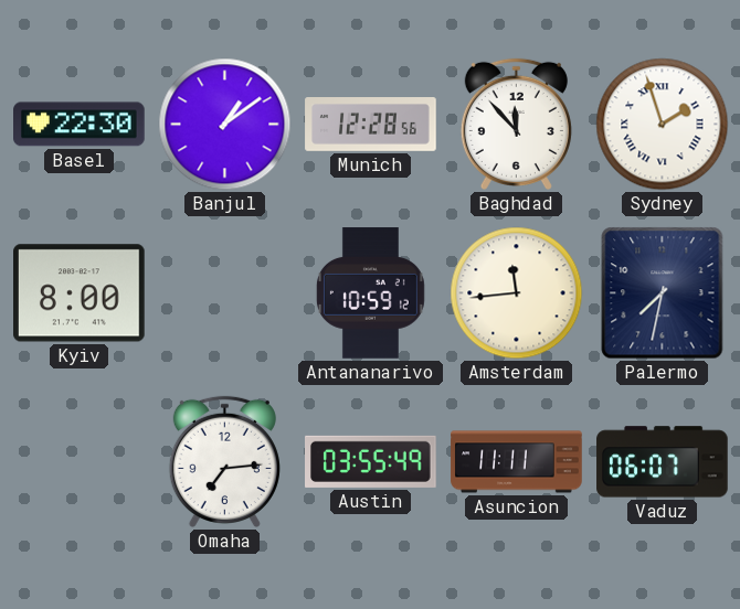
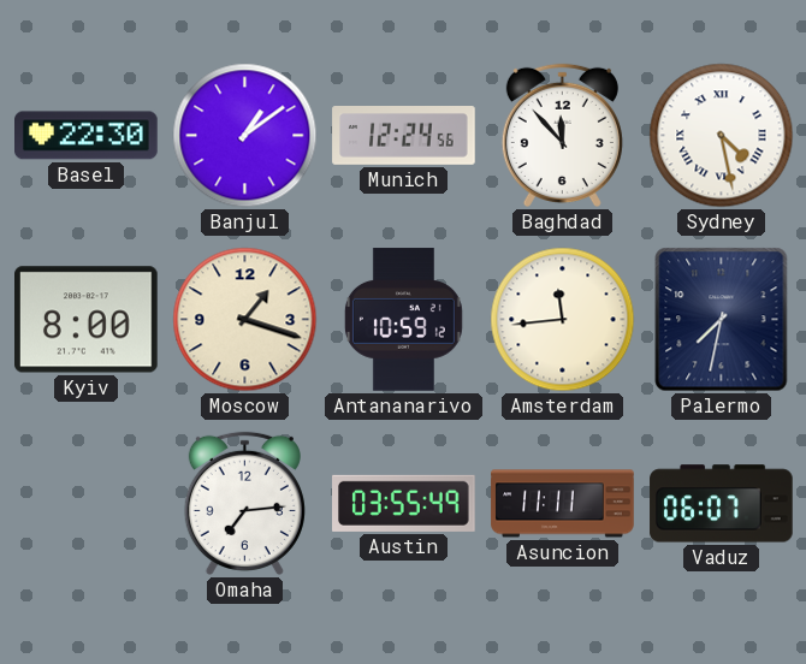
Munich: 12:28 -> 12:24 (404, 136)
Sydney: 1:57 -> 4:28 (722, 136)
Moscow: none -> 1:18 (245, 320)
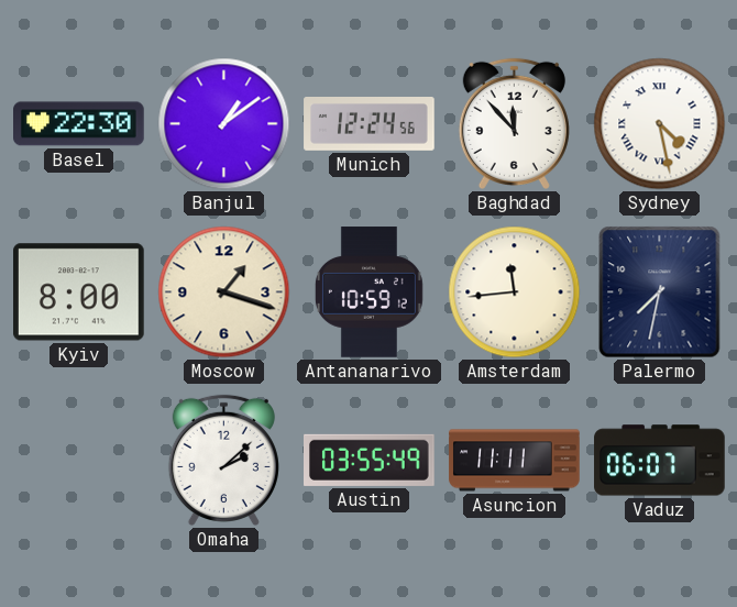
Omaha: 7:14 -> 2:08 (223, 460)
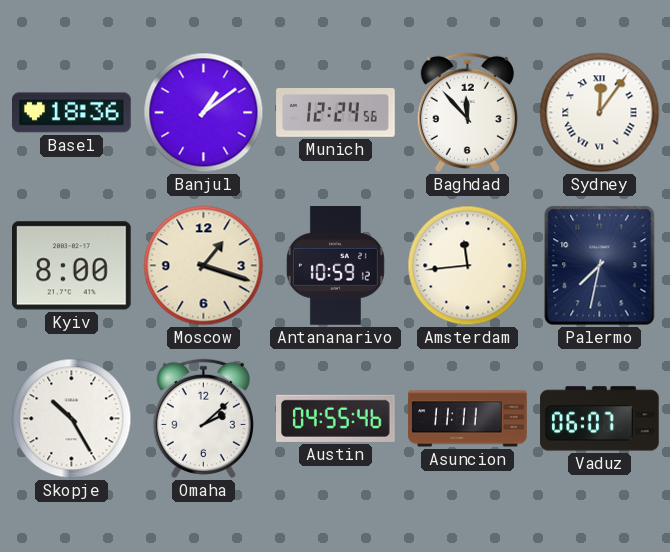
Basel: 22:30 -> 18:36 (72, 113)
Sydney: 4:28 -> 12:06 (600, 113)
Skopje: none -> 10:25 (72, 419)
Austin: 03:55 -> 04:55 (336, 418)
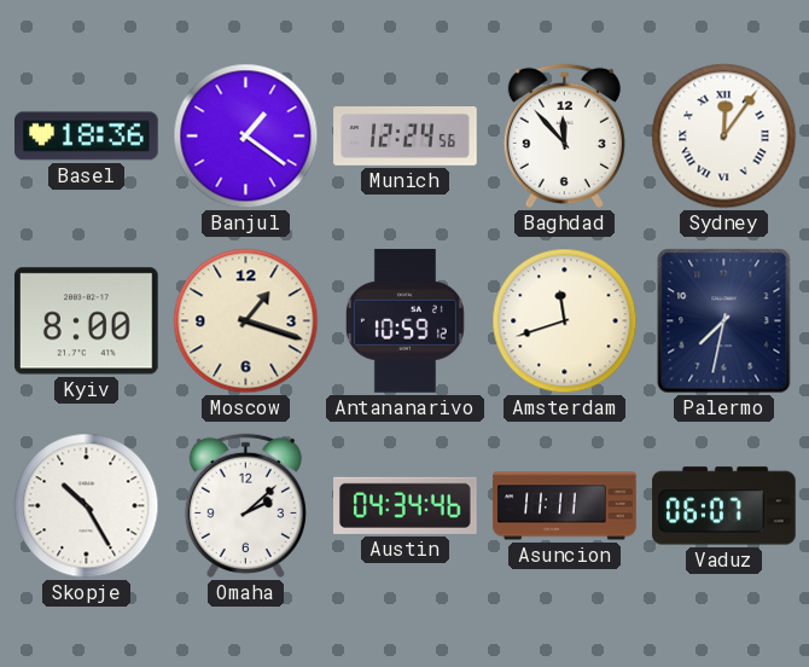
Banjul: 1:09 -> 1:21 (246, 137)
Amsterdam: 11:44 -> 11:42 (565, 321)
Austin: 04:55 -> 04:34 (406, 505)
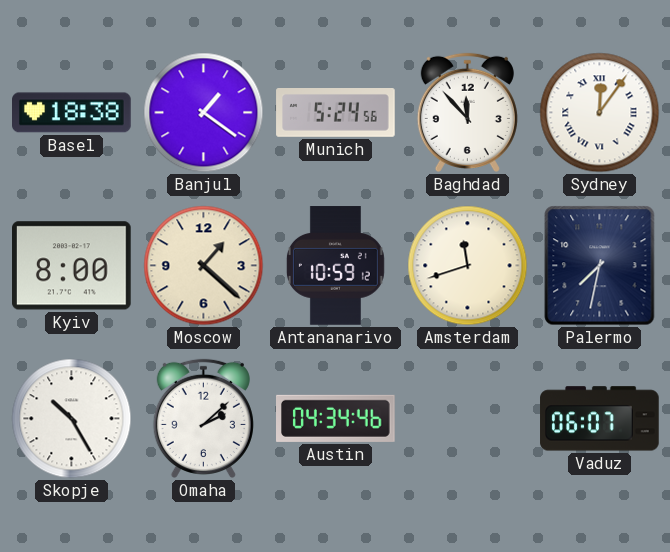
Basel: 18:36 -> 18:38 (72, 113)
Munich: 12:24 -> 5:24 (336, 113)
Moscow: 1:18 -> 1:22 (204, 266)
Asuncion: 11:11 -> none (565, 506)
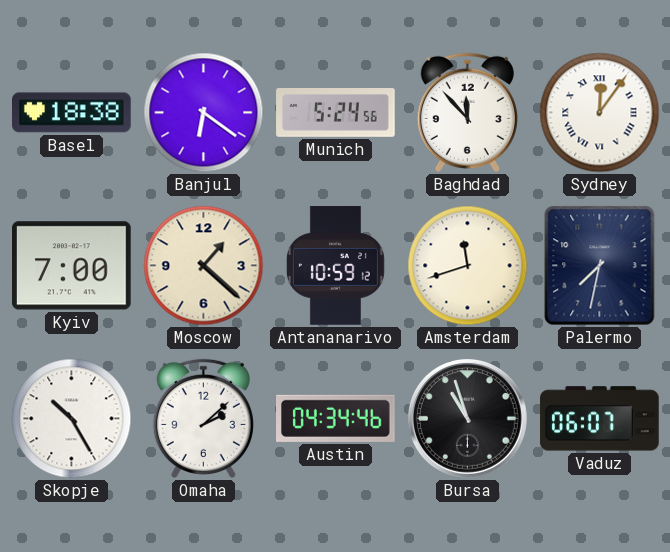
Banjul: 1:21 -> 6:21 (204, 113)
Kyiv: 8:00 -> 7:00 (72, 266)
Bursa: none -> 10:57 (468, 419)
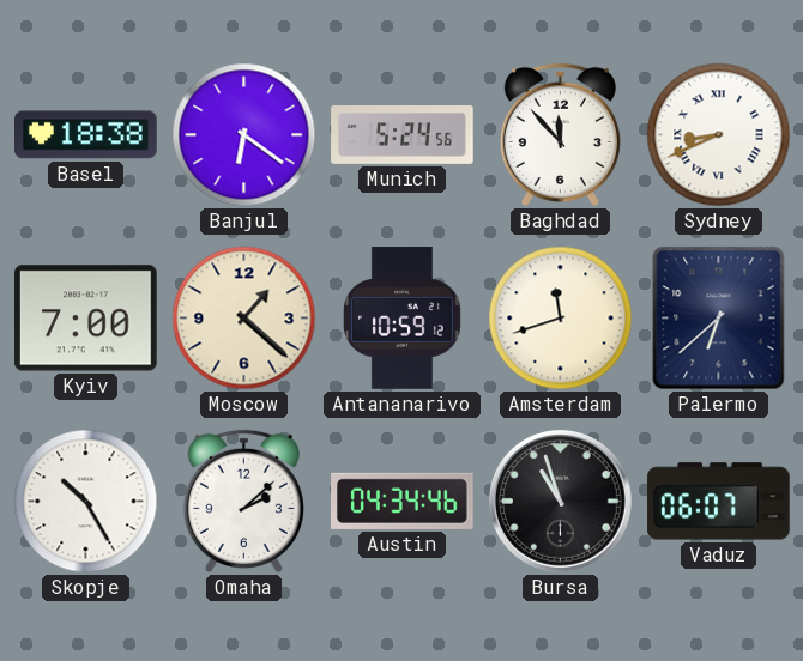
Sydney: 12:06 -> 8:41 (719, 135)
Palermo: 7:32 -> 6:38 (719, 319)
